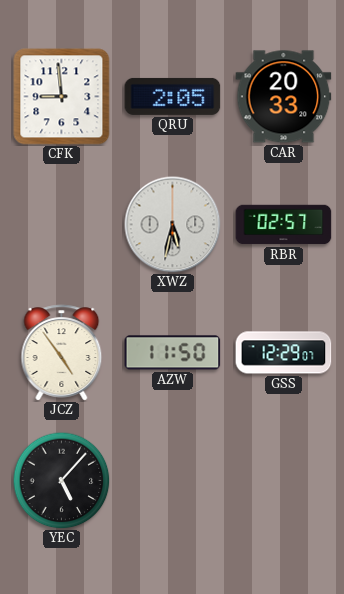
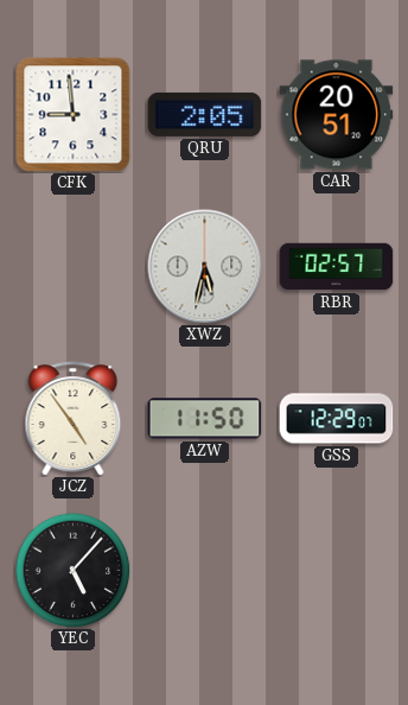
CAR: 20:33 -> 20:51 (337, 115)
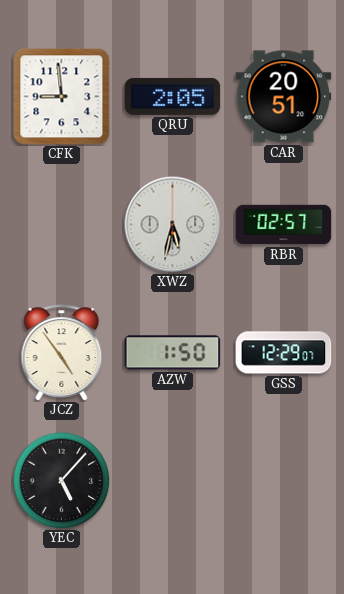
AZW: 11:50 -> 1:50 (173, 353)
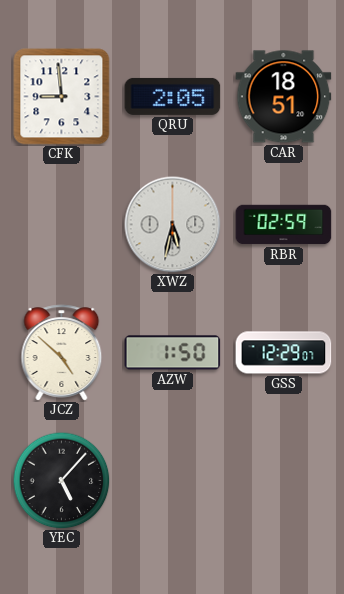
CAR: 20:51 -> 18:51 (284, 97)
RBR: 02:57 -> 02:59 (284, 225)
JCZ: 4:54 -> 4:52 (62, 353)
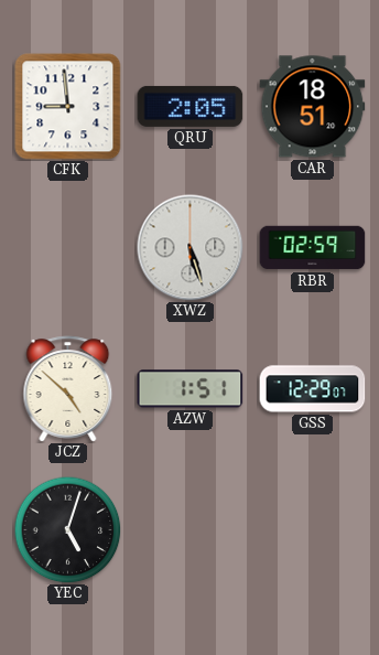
XWZ: 5:32 -> 5:27 (191, 248)
AZW: 1:50 -> 1:51 (191, 389)
YEC: 5:07 -> 5:03 (67, 529)
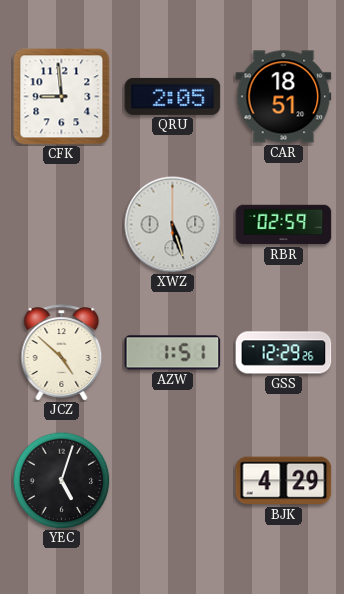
GSS: 12:29:07 -> 12:29:26 (284, 353)
BJK: none -> 4:29 (284, 481)
